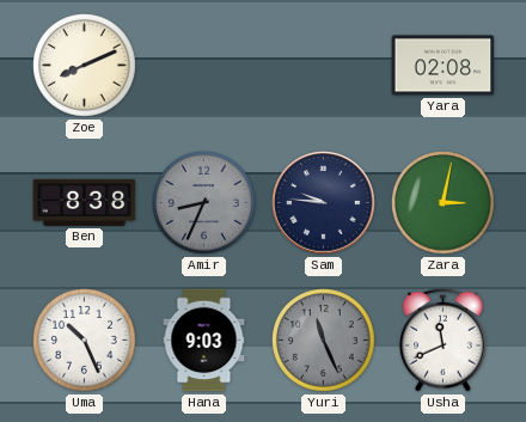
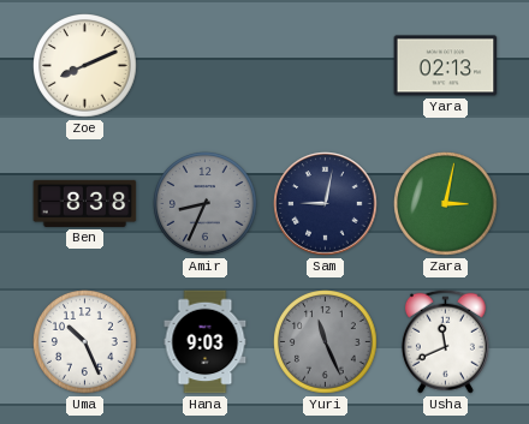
Yara: 02:08 -> 02:13 (446, 66)
Sam: 9:46 -> 9:02 (326, 204)
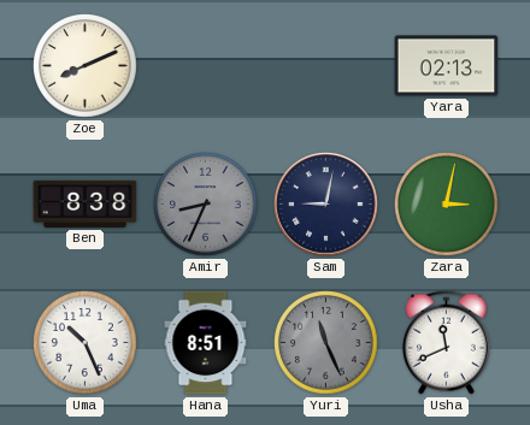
Hana: 9:03 -> 8:51 (206, 343)
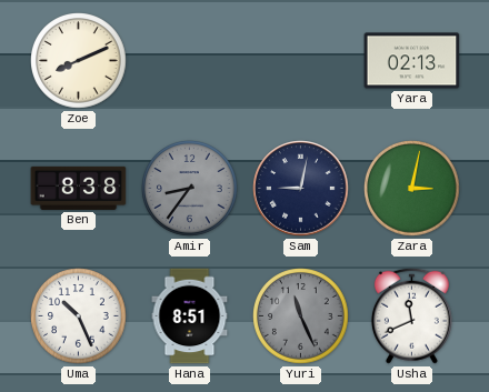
Amir: 8:34 -> 8:36 (190, 189)
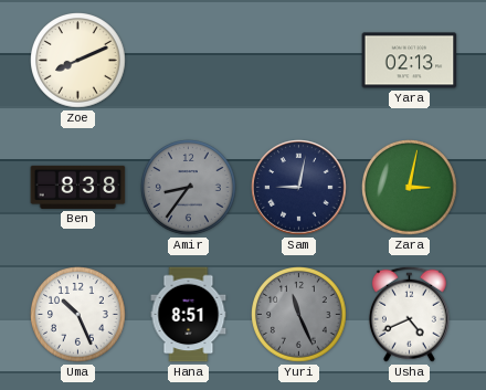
Usha: 11:41 -> 4:41 (409, 314)
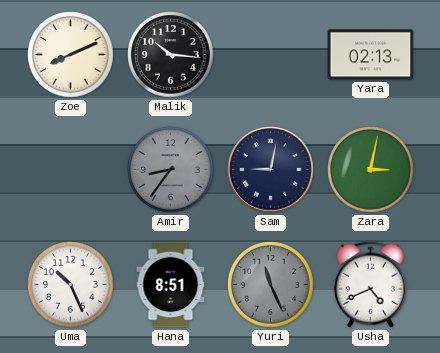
Malik: none -> 10:16 (171, 55)
Ben: 8:38 -> none (78, 187)
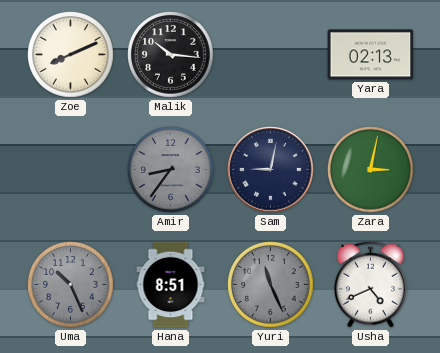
Uma dial: white -> grey (71, 285)
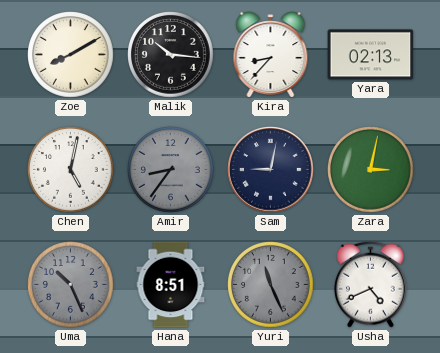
Zoe: 8:11 -> 8:10 (71, 55)
Kira: none -> 8:37 (271, 55)
Chen: none -> 5:02 (71, 170)
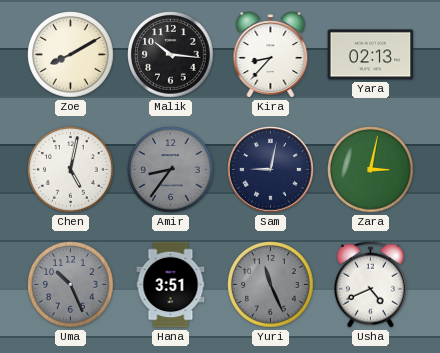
Hana: 8:51 -> 3:51 (171, 285)
